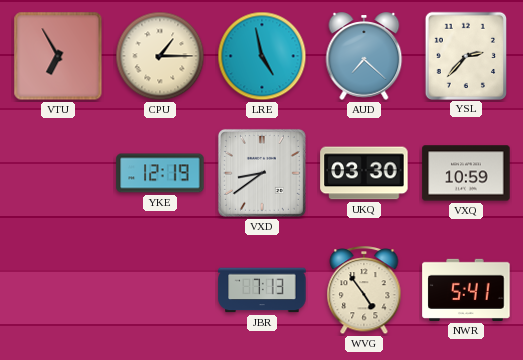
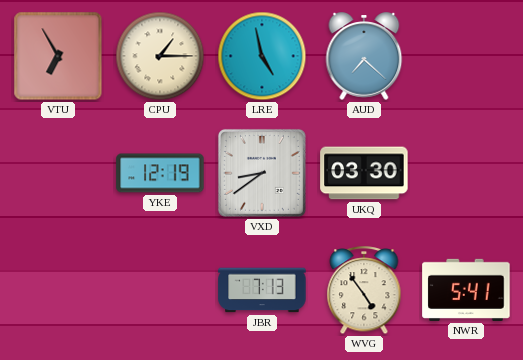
YSL: 2:37 -> none (465, 55)
VXQ: 10:59 -> none (466, 173)
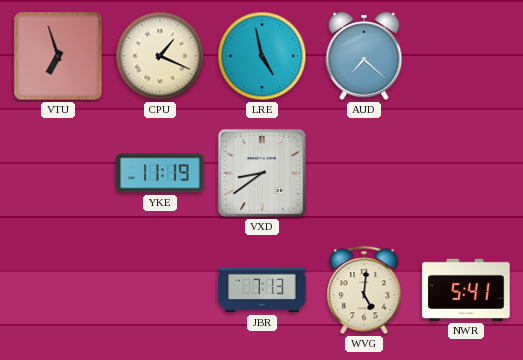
VTU: 6:55 -> 6:57 (58, 56)
CPU: 1:15 -> 1:19 (160, 56)
YKE: 12:19 -> 11:19 (160, 173)
UKQ: 03:30 -> none (364, 173)
WVG: 4:54 -> 5:01 (364, 291)
